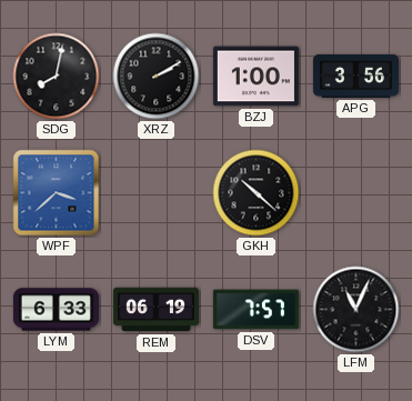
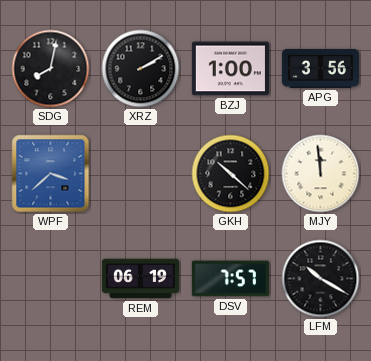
MJY: none -> 11:59 (321, 174)
LYM: 6:33 -> none (56, 310)
LFM: 11:04 -> 10:20 (321, 279)
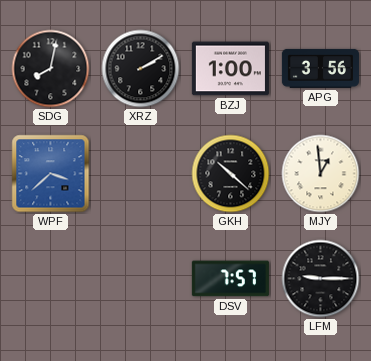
MJY: 11:59 -> 12:59 (321, 174)
REM: 06:19 -> none (140, 279)
LFM: 10:20 -> 9:15 (321, 279)
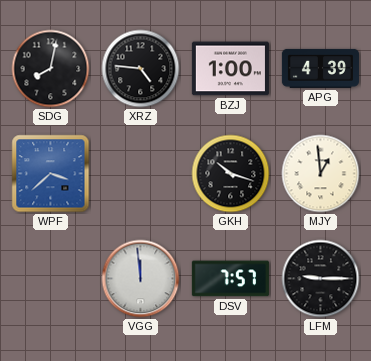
XRZ: 2:10 -> 4:46 (141, 69)
APG: 3:56 -> 4:39 (320, 68)
GKH: 10:22 -> 10:18 (231, 174)
VGG: none -> 11:59 (141, 279)
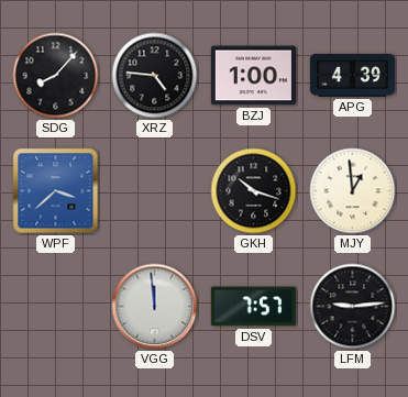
SDG: 8:02 -> 8:07 (56, 76)
LFM: 9:15 -> 9:14 (353, 307)
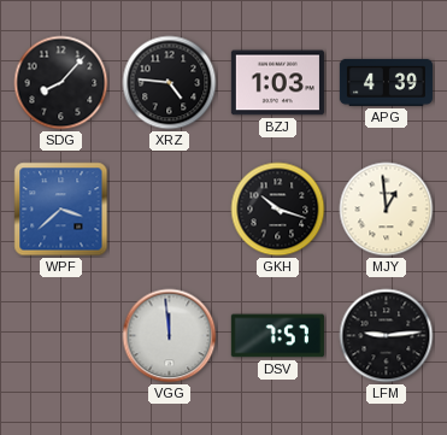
BZJ: 1:00 -> 1:03 (277, 83)
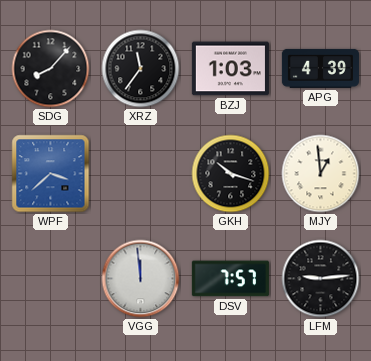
XRZ: 4:46 -> 11:36 (141, 69)
